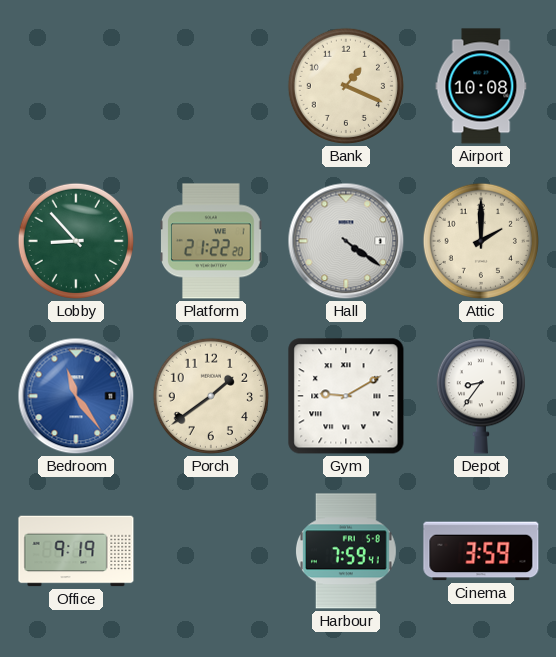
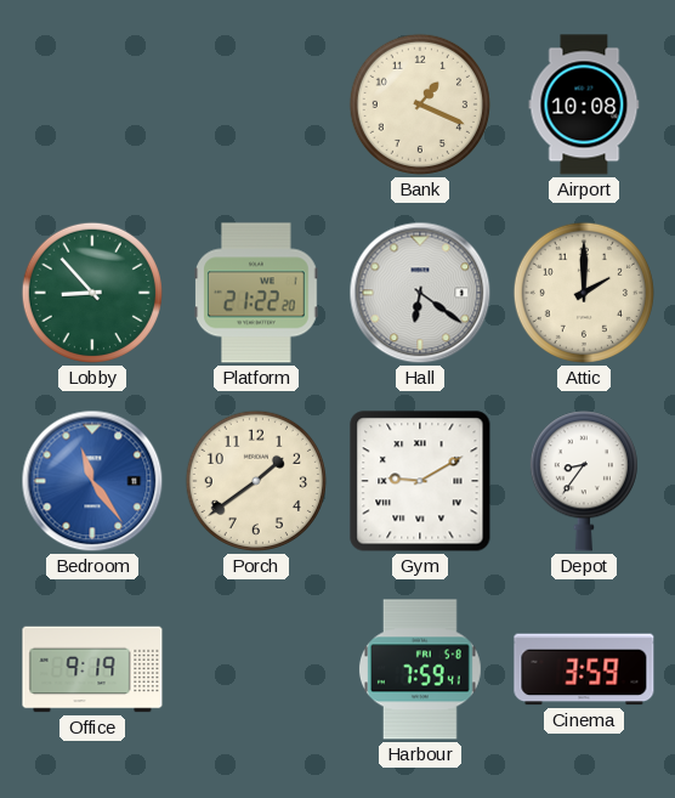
Hall: 4:21 -> 6:21 (420, 293)
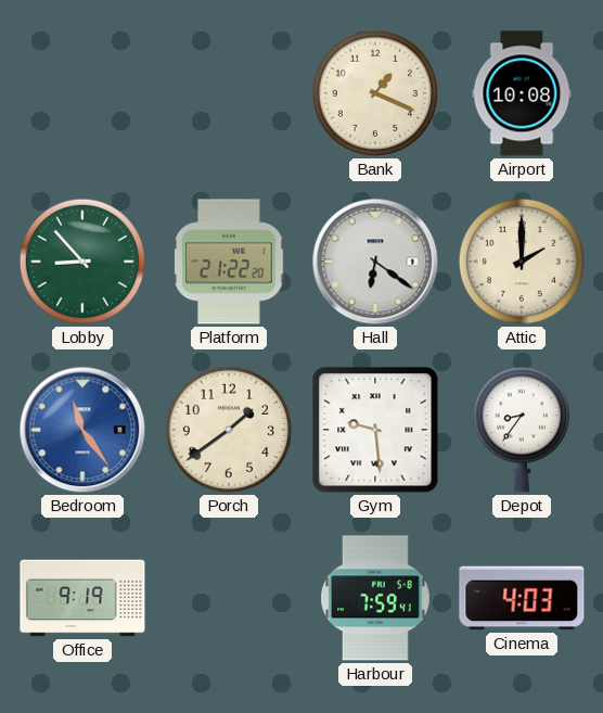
Gym: 9:10 -> 9:29 (375, 430)
Cinema: 3:59 -> 4:03 (522, 598)
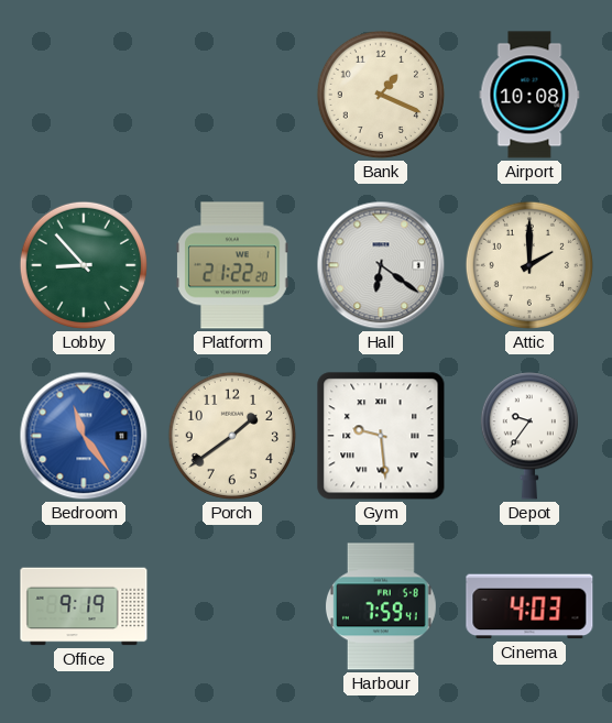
Depot: 8:36 -> 9:36 (529, 436)
